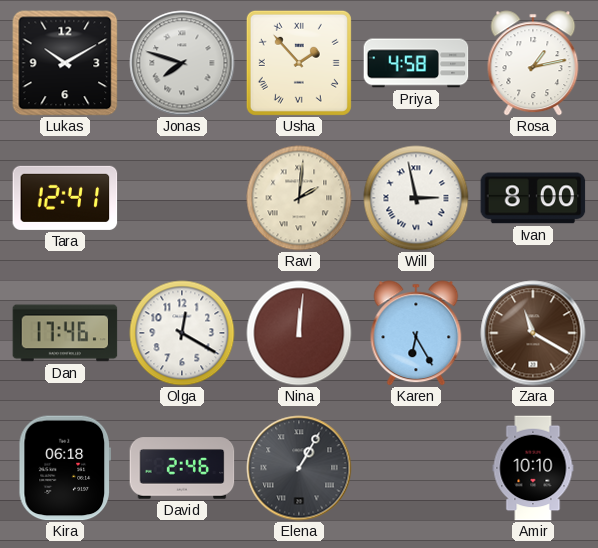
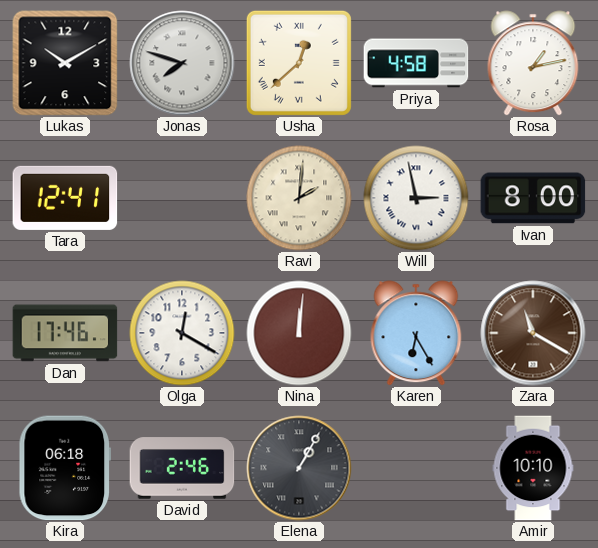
Usha: 1:53 -> 12:38 (299, 63)
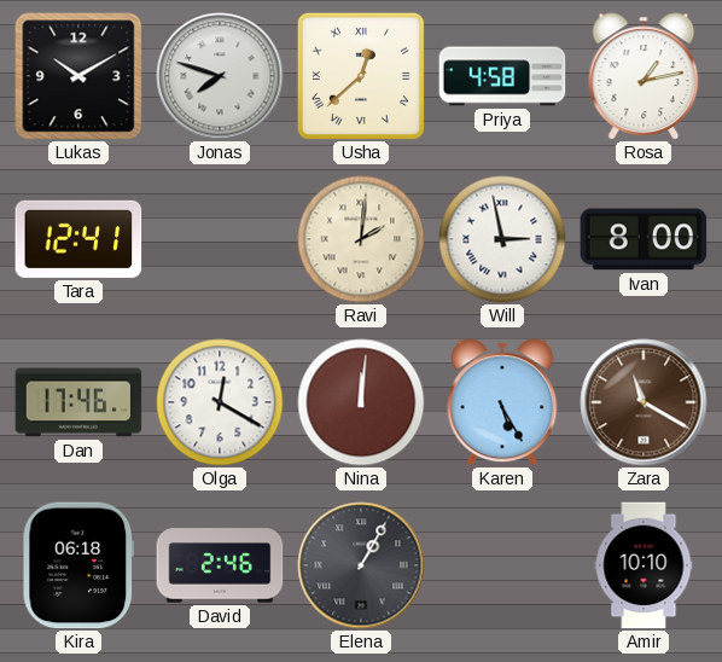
Karen: 6:25 -> 5:25 (502, 402)
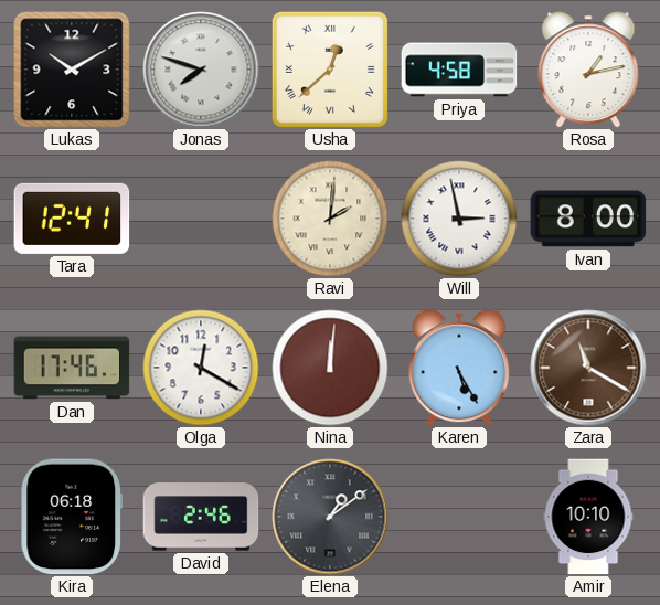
Elena: 1:05 -> 1:09 (330, 517)
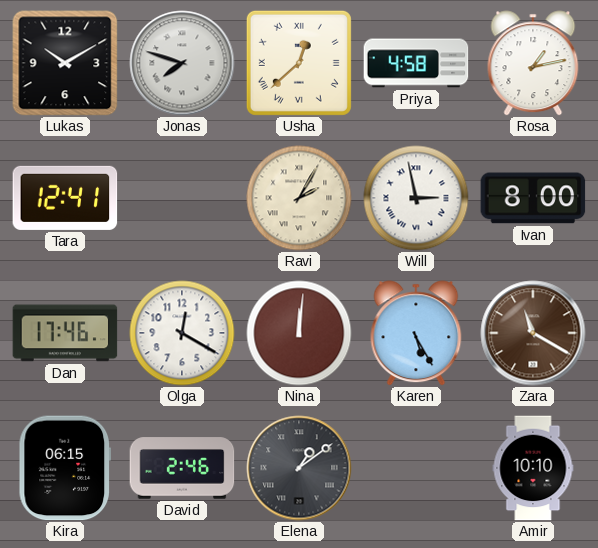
Ravi: 2:01 -> 2:05 (299, 198)
Kira: 06:18 -> 06:15 (64, 468)
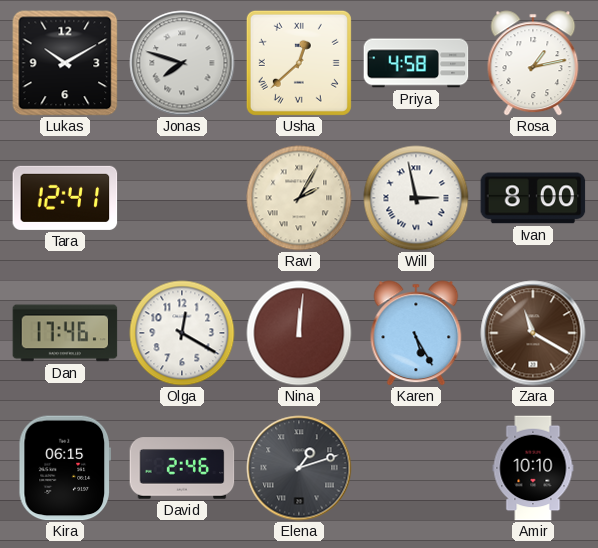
Elena: 1:09 -> 1:12 (299, 468)
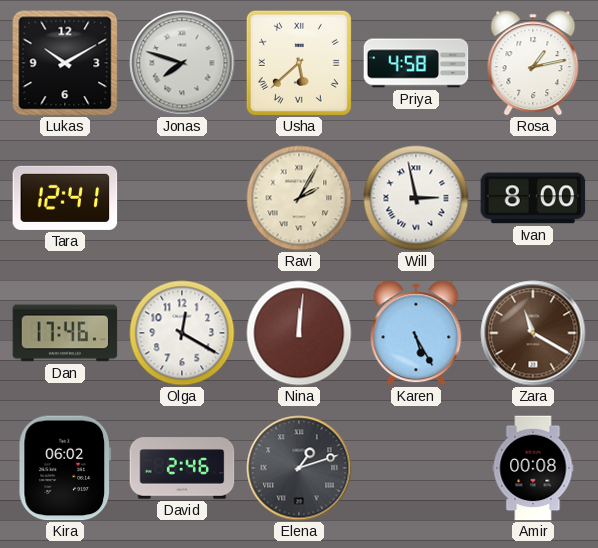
Usha: 12:38 -> 5:38 (299, 63)
Kira: 06:15 -> 06:02 (64, 468)
Amir: 10:10 -> 00:08 (533, 468)
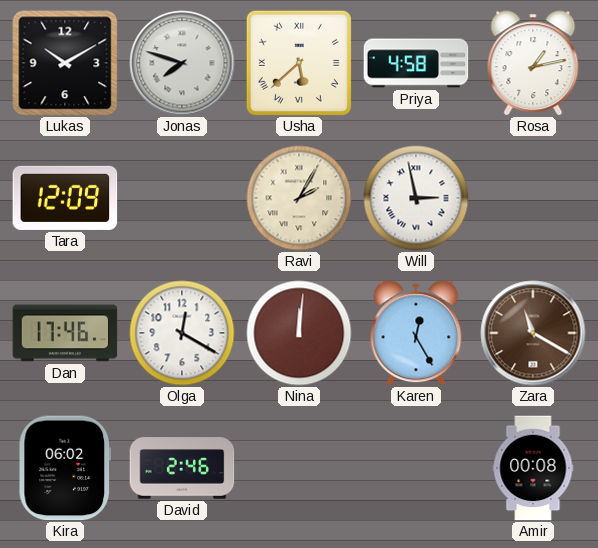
Tara: 12:41 -> 12:09 (65, 198)
Ivan: 8:00 -> none (533, 198)
Karen: 5:25 -> 12:25 (416, 333)
Elena: 1:12 -> none (299, 468)
